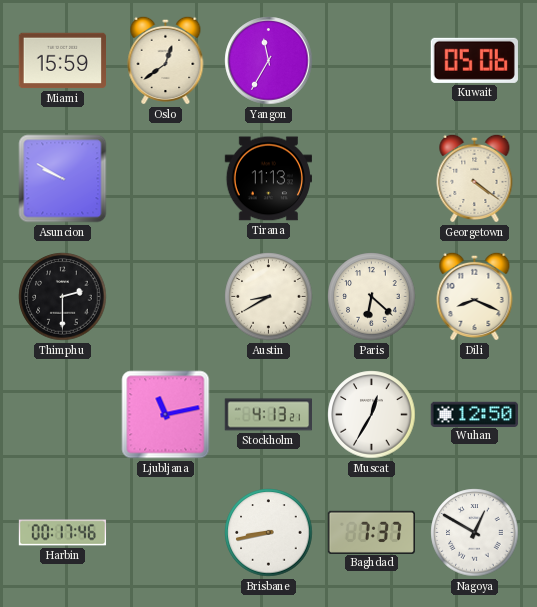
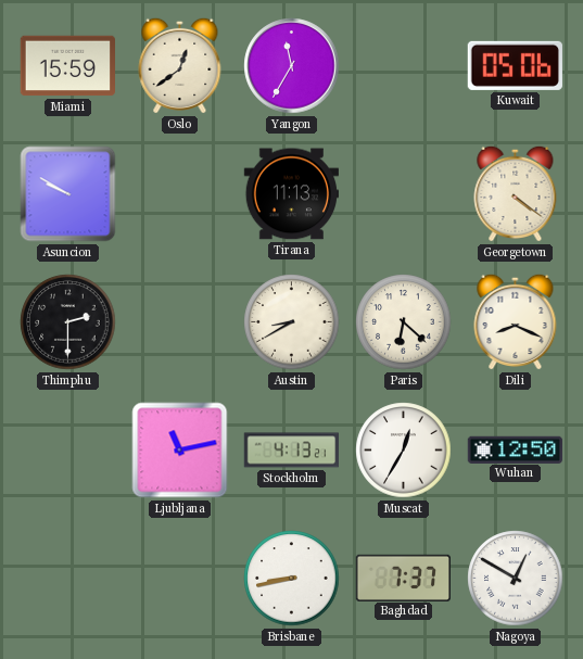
Harbin: 00:17 -> none (63, 533)
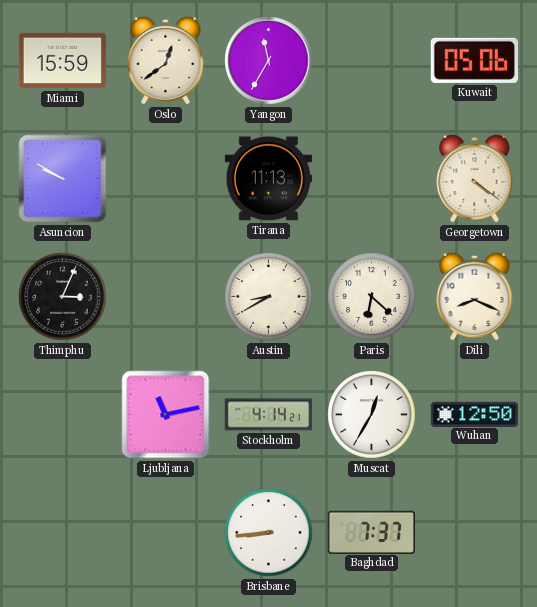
Thimphu: 2:30 -> 3:04 (63, 297)
Stockholm: 4:13 -> 4:14 (268, 415)
Brisbane: 8:43 -> 8:44 (269, 533)
Nagoya: 12:50 -> none (516, 579)
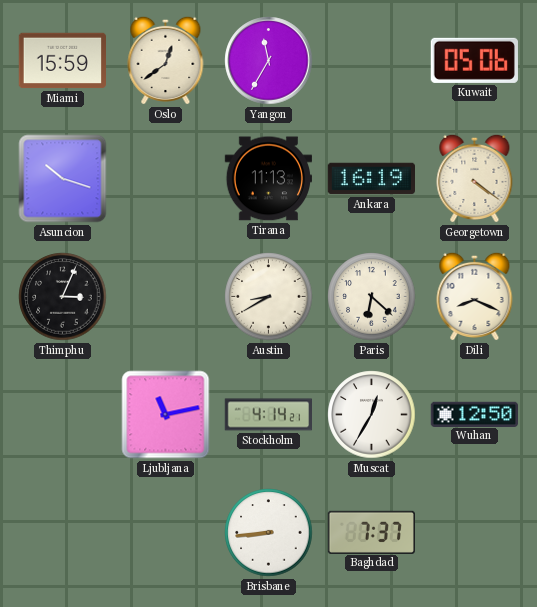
Asuncion: 9:50 -> 10:18 (63, 179)
Ankara: none -> 16:19 (371, 179)
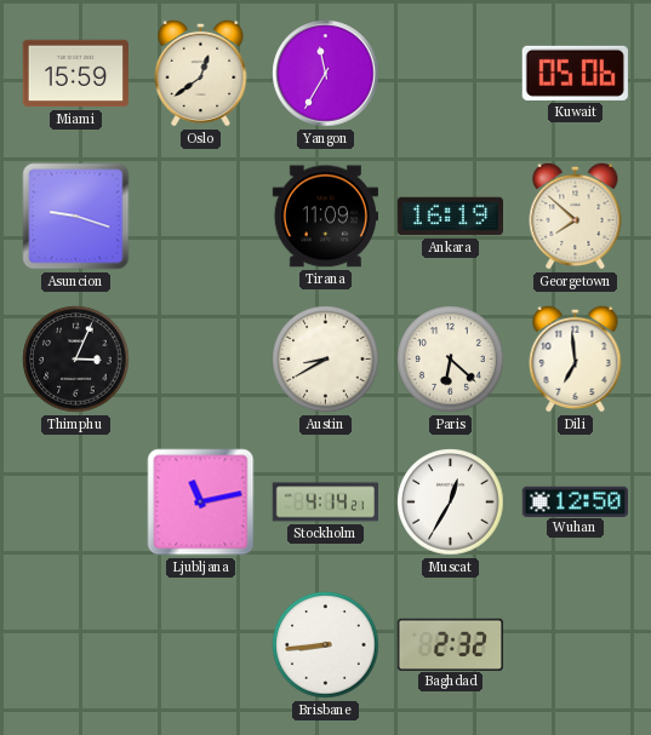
Asuncion: 10:18 -> 9:18 (76, 217)
Tirana: 11:13 -> 11:09 (325, 217)
Georgetown: 4:21 -> 7:52 (576, 216)
Dili: 8:19 -> 6:59 (576, 358)
Baghdad: 7:37 -> 2:32 (450, 644)
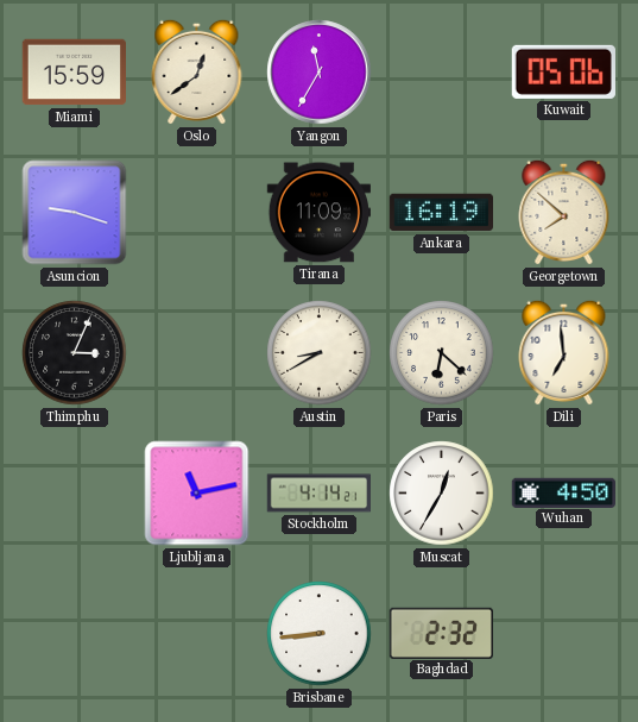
Wuhan: 12:50 -> 4:50 (563, 492)
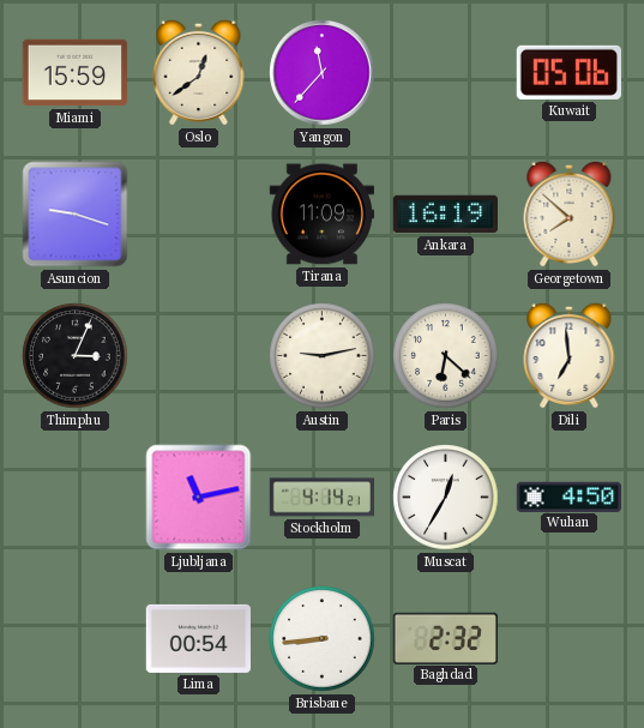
Yangon: 11:35 -> 11:37 (323, 73)
Austin: 8:40 -> 9:13 (323, 356)
Lima: none -> 00:54 (199, 638)
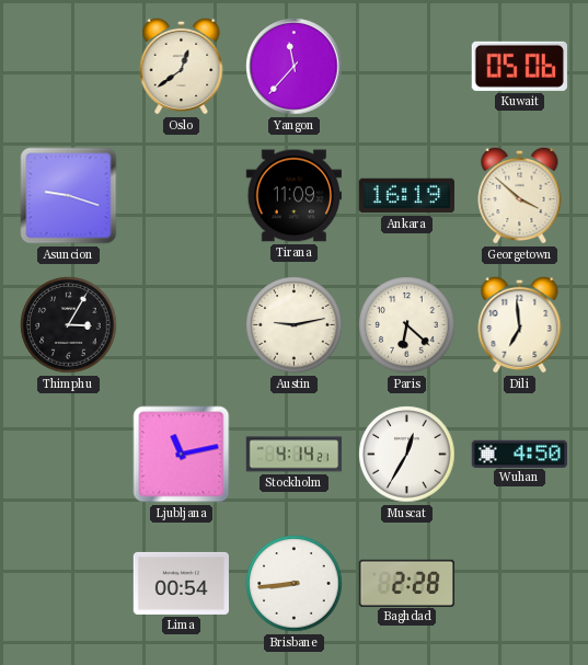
Miami: 15:59 -> none (74, 73)
Georgetown: 7:52 -> 3:52 (520, 195)
Thimphu: 3:04 -> 3:05 (69, 325)
Baghdad: 2:32 -> 2:28 (406, 583)
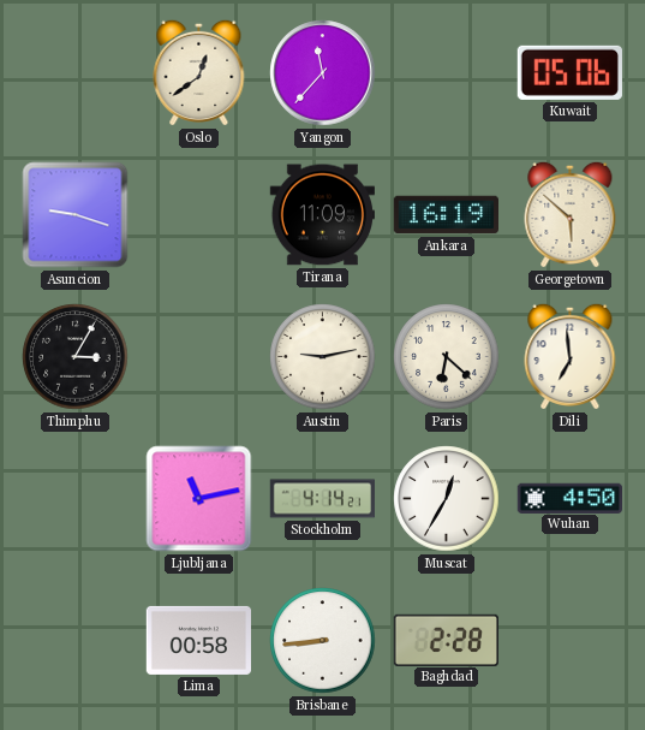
Georgetown: 3:52 -> 5:52 (571, 214)
Lima: 00:54 -> 00:58 (199, 640)
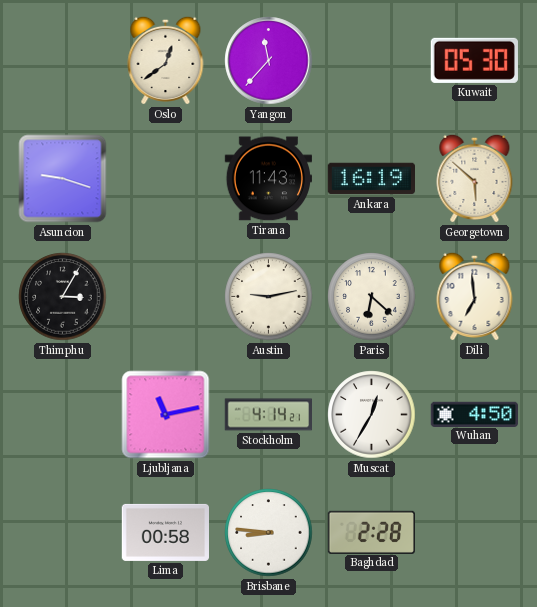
Kuwait: 05:06 -> 05:30 (474, 60)
Tirana: 11:09 -> 11:43 (268, 179)
Brisbane: 8:44 -> 8:46 (269, 533)
